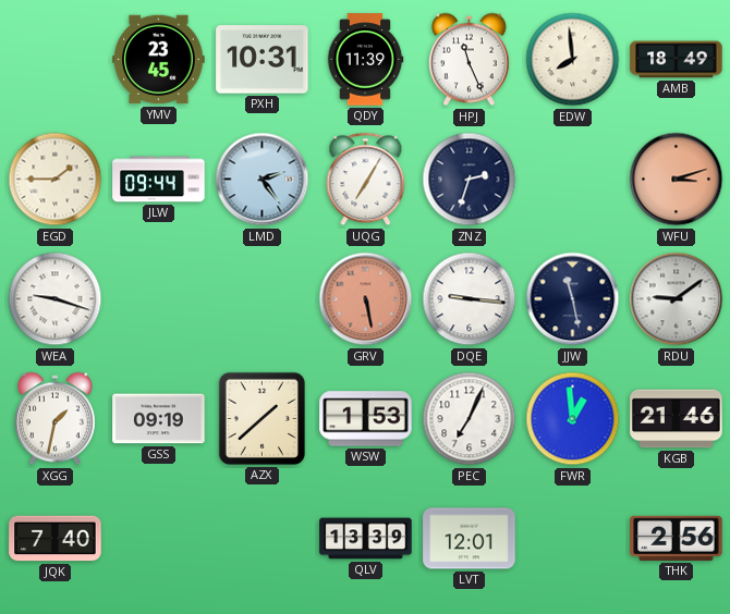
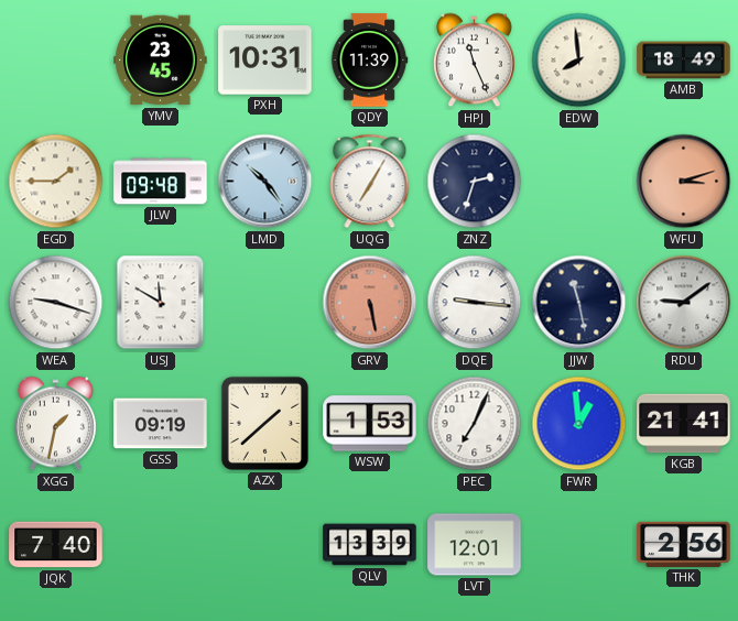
JLW: 09:44 -> 09:48 (161, 182)
LMD: 2:24 -> 10:24 (265, 182)
USJ: none -> 11:50 (161, 303)
KGB: 21:46 -> 21:41 (684, 424)
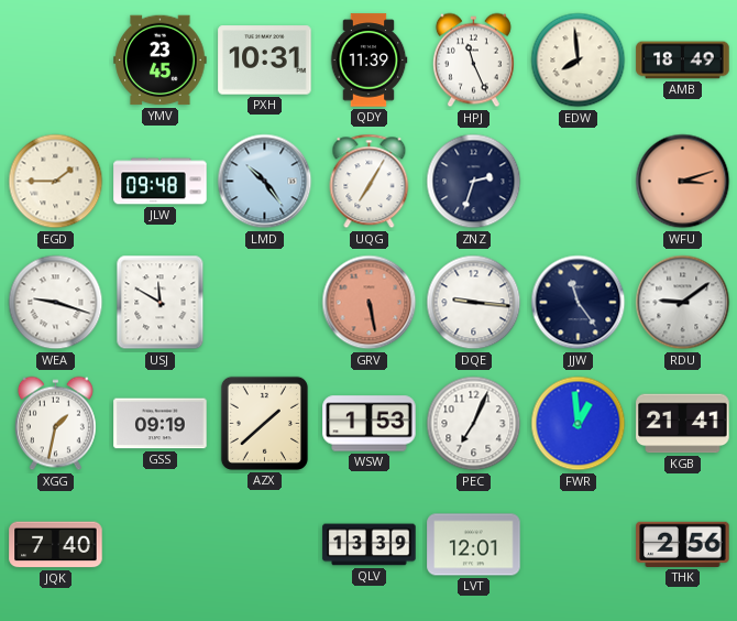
JJW: 11:28 -> 11:24 (579, 303)
